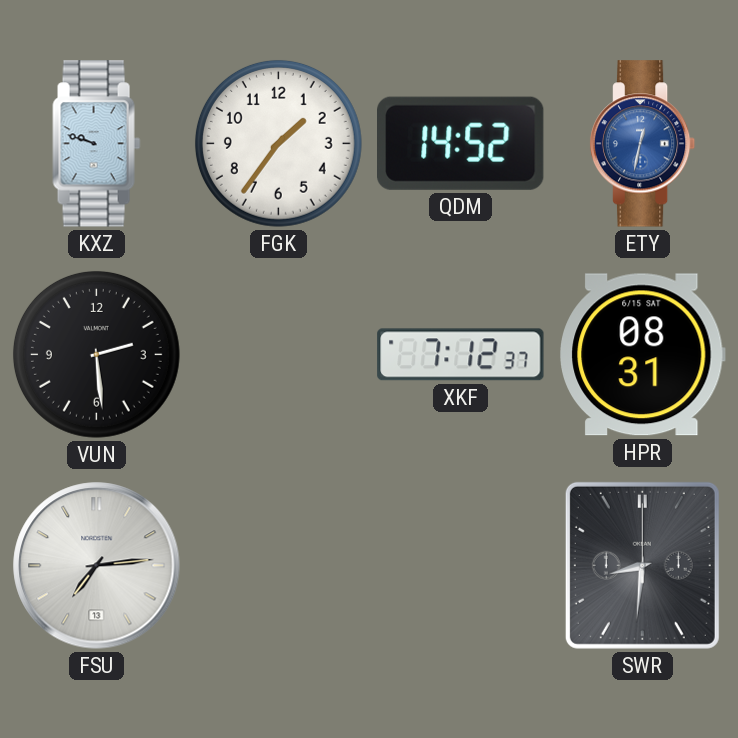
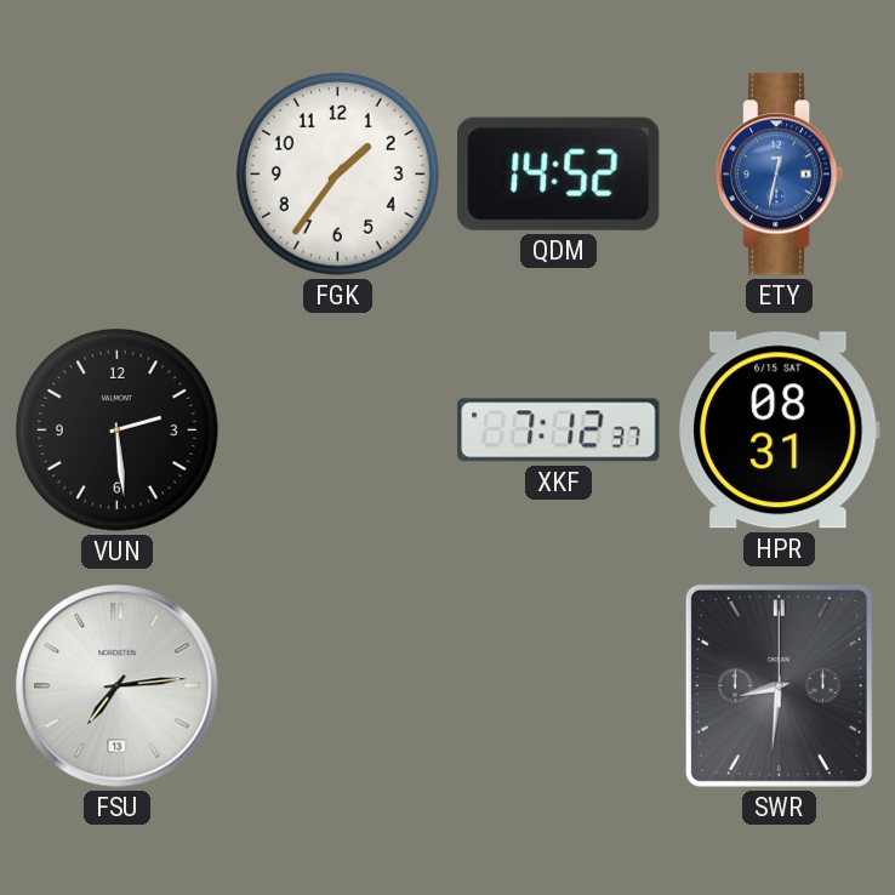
KXZ: 9:48 -> none (97, 144)
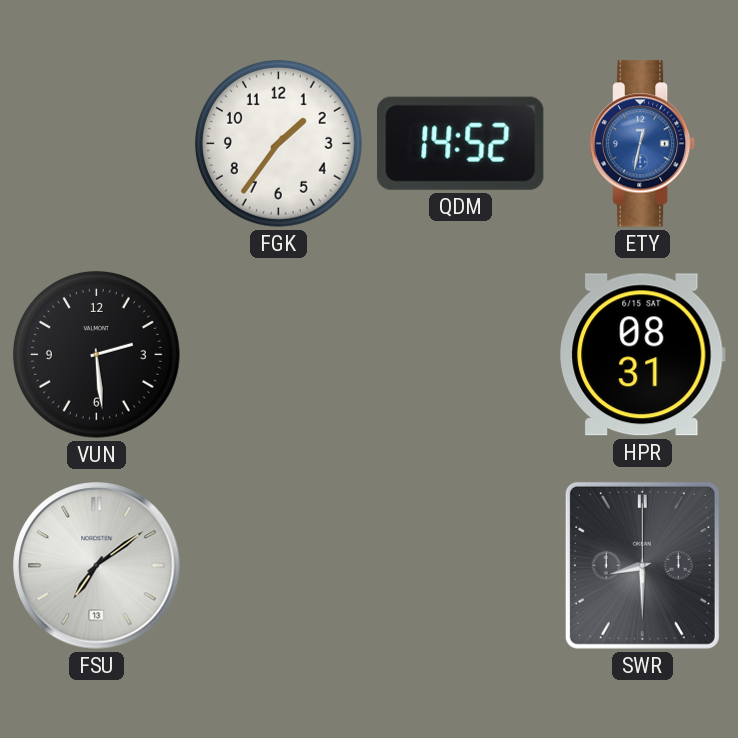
XKF: 7:12 -> none (559, 431)
FSU: 7:14 -> 7:09 (97, 566)
SWR: 8:31 -> 8:30 (642, 565)
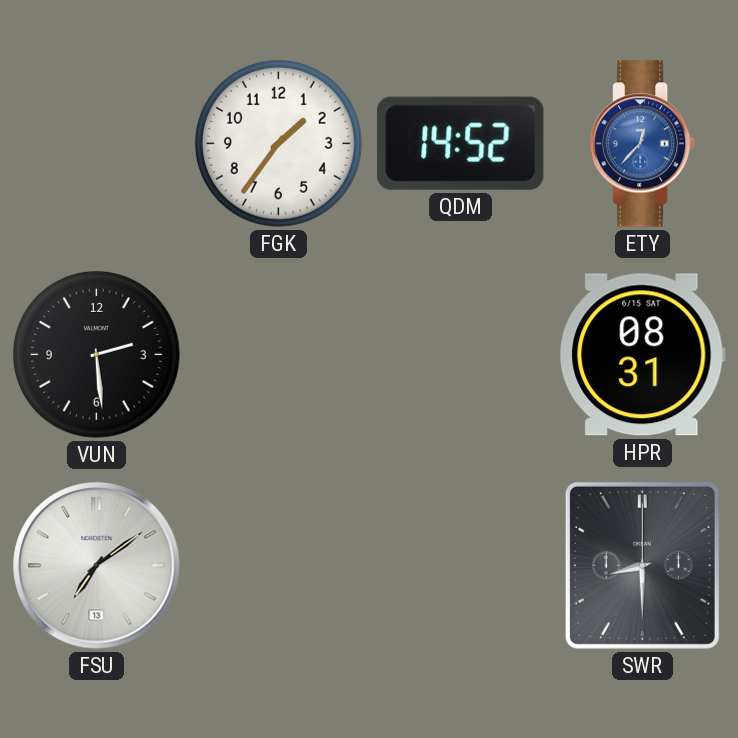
ETY: 12:32 -> 12:37 (643, 144)
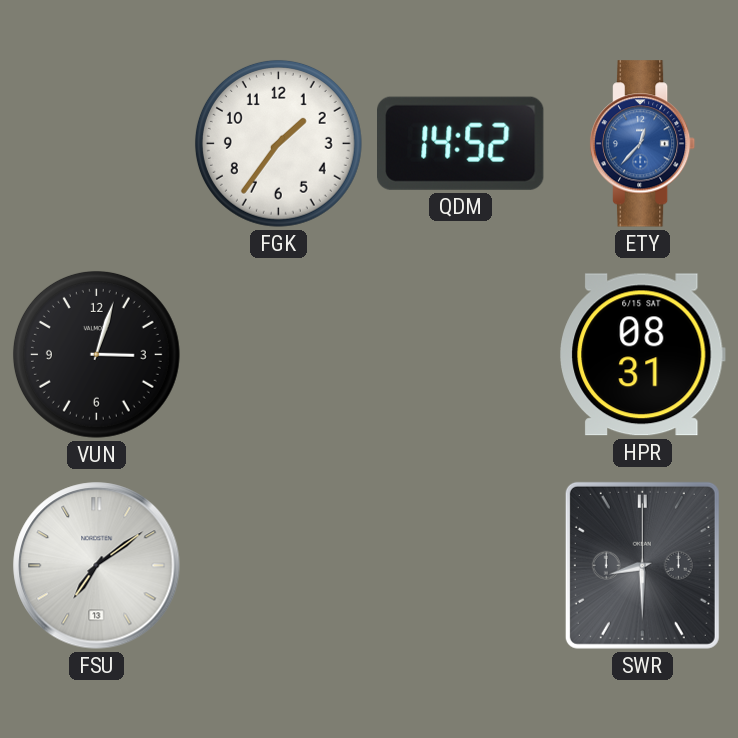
VUN: 2:29 -> 3:03 (96, 354)
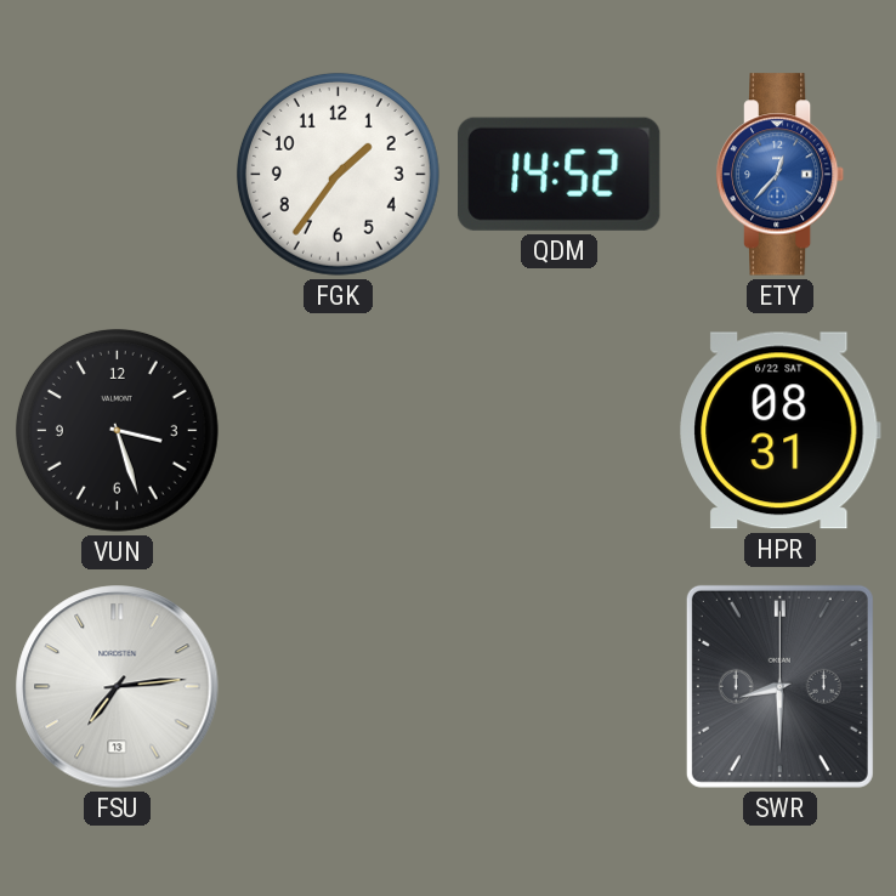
VUN: 3:03 -> 3:27 (117, 430)
HPR date: 6/15 SAT -> 6/22 SAT (781, 431)
FSU: 7:09 -> 7:14 (118, 687)
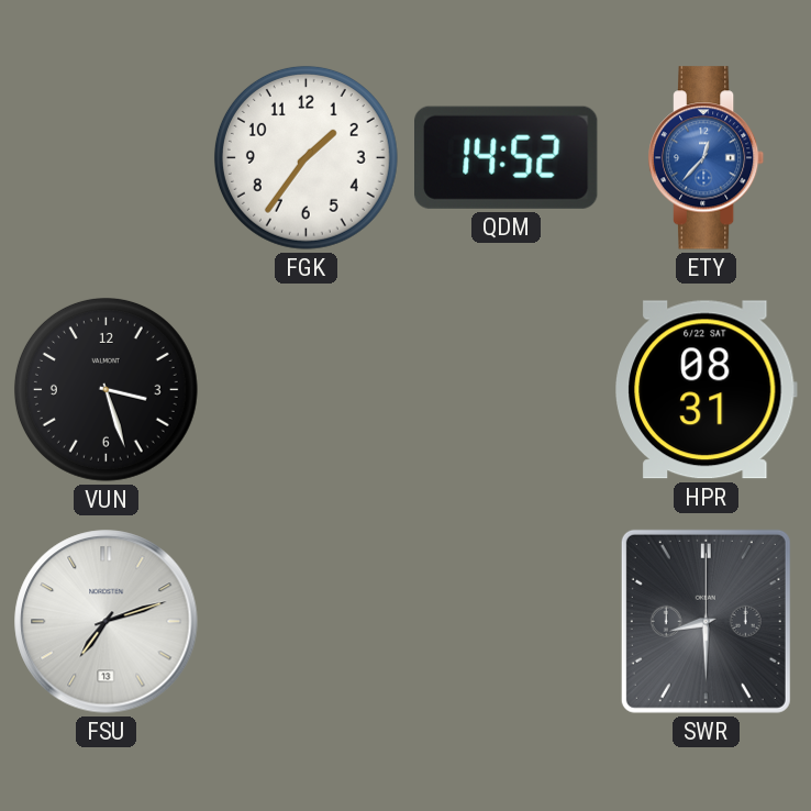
FSU: 7:14 -> 7:12 (107, 622)
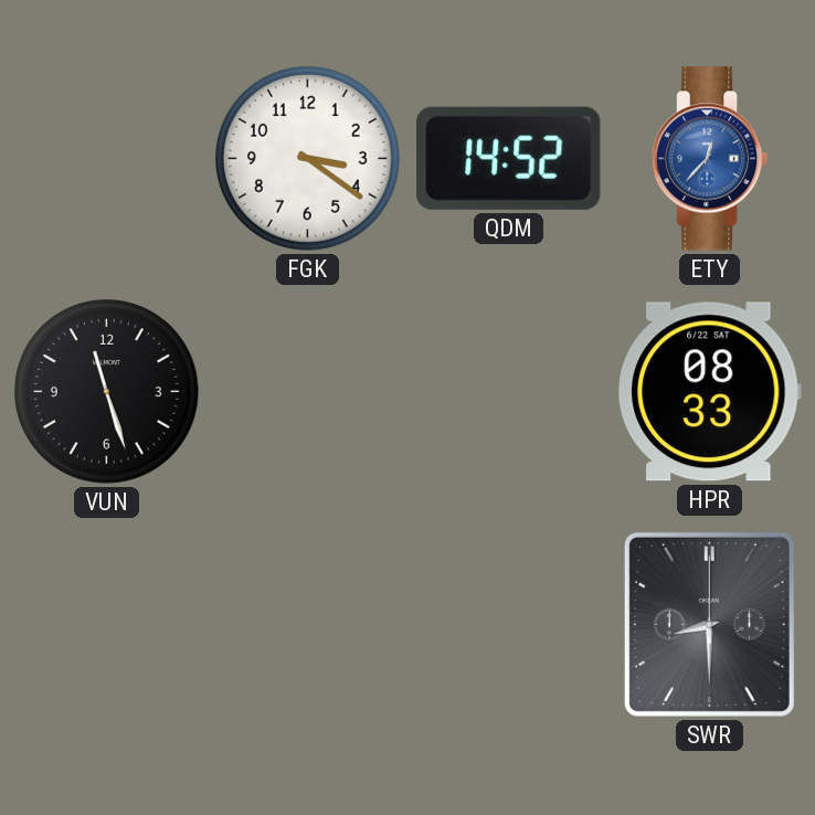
FGK: 1:36 -> 3:21 (307, 158)
VUN: 3:27 -> 11:27 (106, 391)
HPR: 08:31 -> 08:33 (710, 392)
FSU: 7:12 -> none (107, 622)
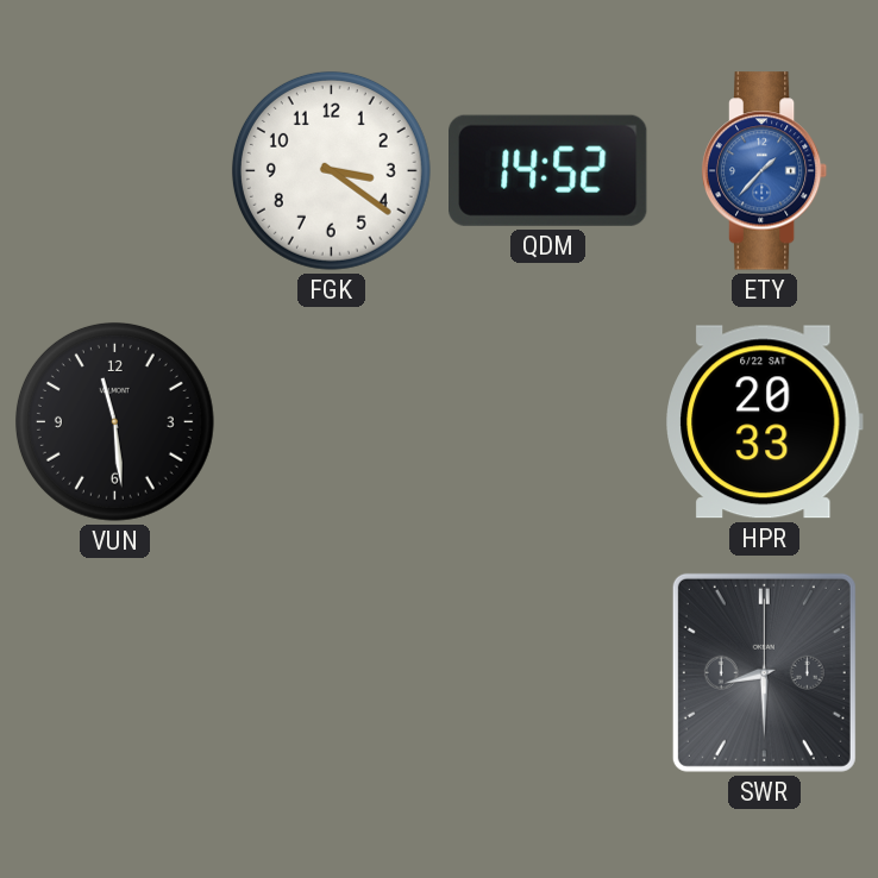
ETY: 12:37 -> 1:37 (765, 171)
VUN: 11:27 -> 11:29 (114, 421)
HPR: 08:33 -> 20:33 (765, 422)
